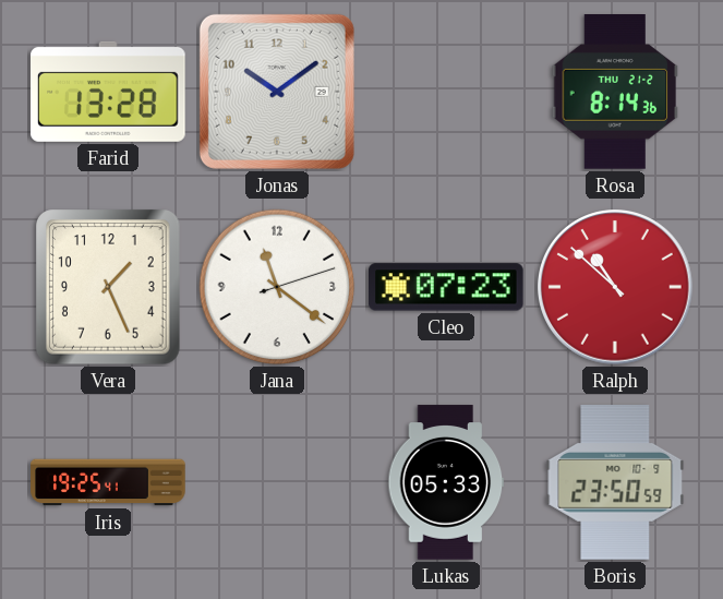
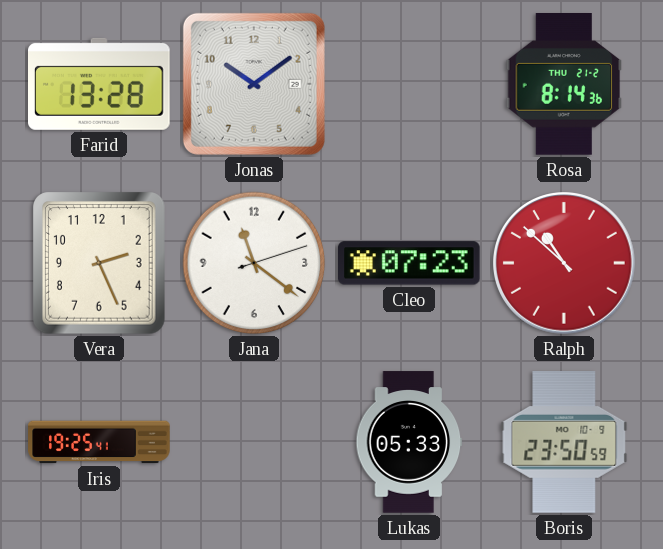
Vera: 1:26 -> 2:26 (100, 263)
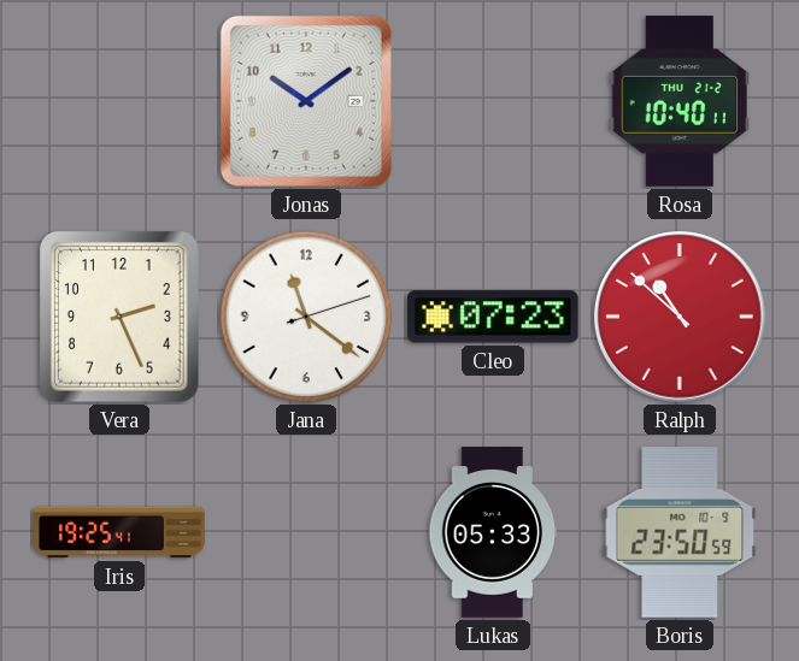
Farid: 13:28 -> none (100, 84)
Rosa: 8:14 -> 10:40 (680, 102)
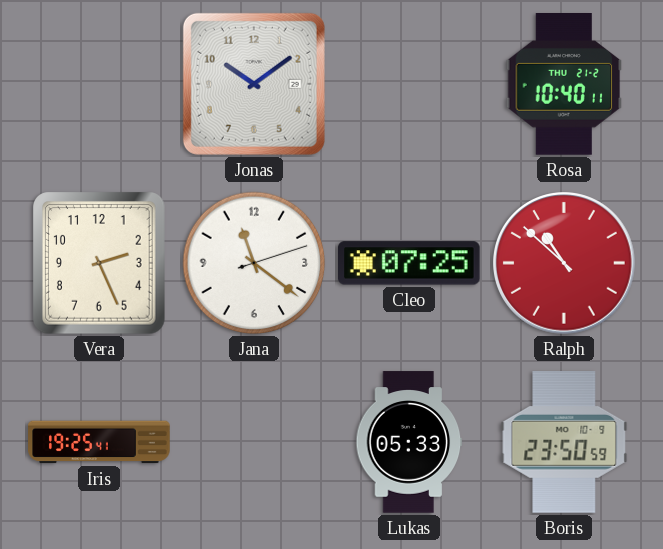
Cleo: 07:23 -> 07:25 (410, 263)
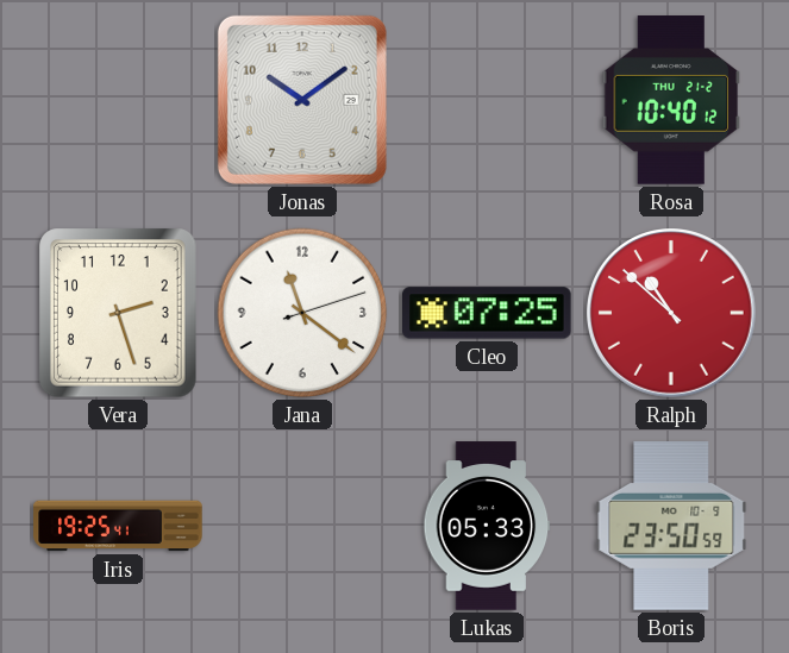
Rosa: 10:40:11 -> 10:40:12 (671, 101)
Vera: 2:26 -> 2:27 (119, 313)
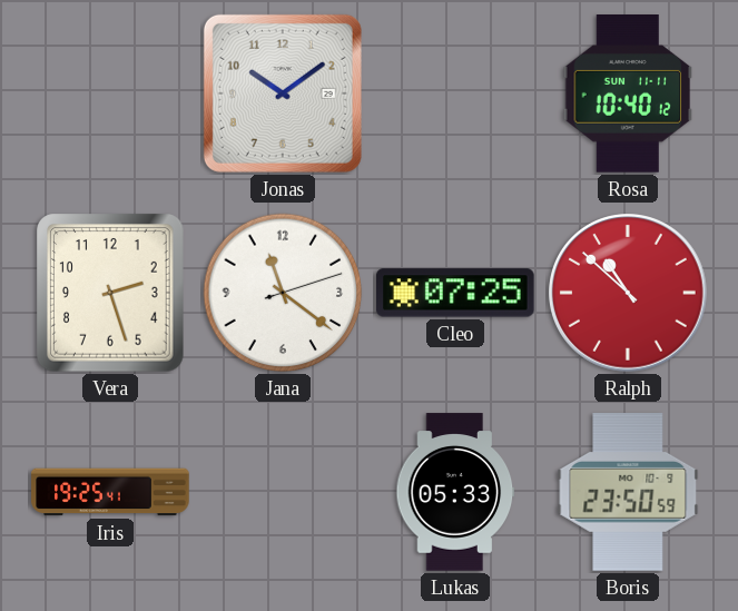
Rosa date: THU 21-2 -> SUN 11-11 (628, 95)
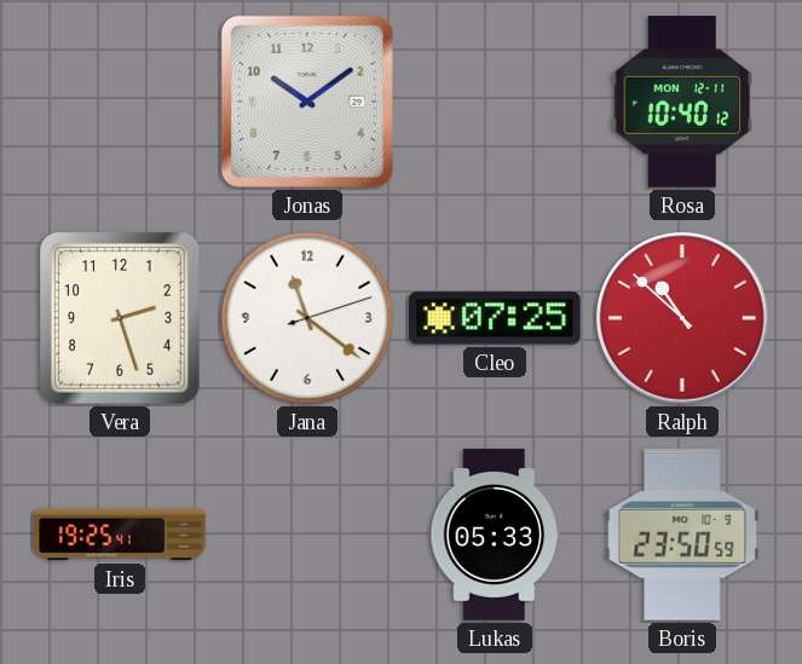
Rosa date: SUN 11-11 -> MON 12-11 (682, 103)
